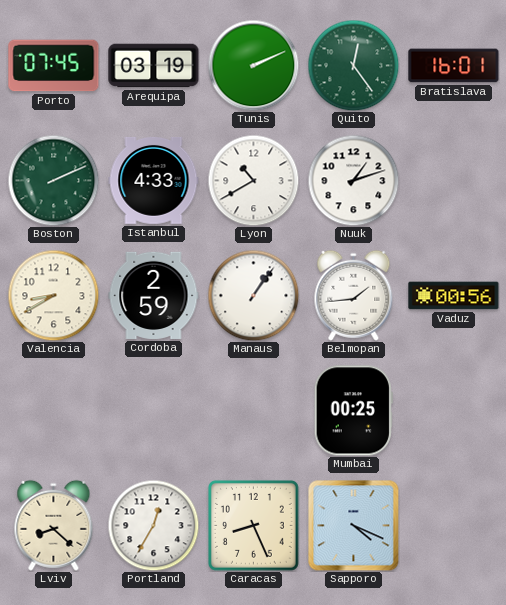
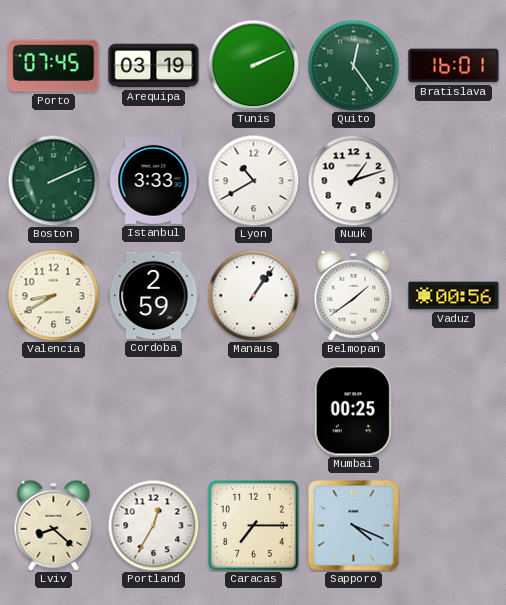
Istanbul: 4:33 -> 3:33 (154, 180)
Belmopan: 1:44 -> 1:39 (354, 295)
Caracas: 8:26 -> 7:15 (253, 525)
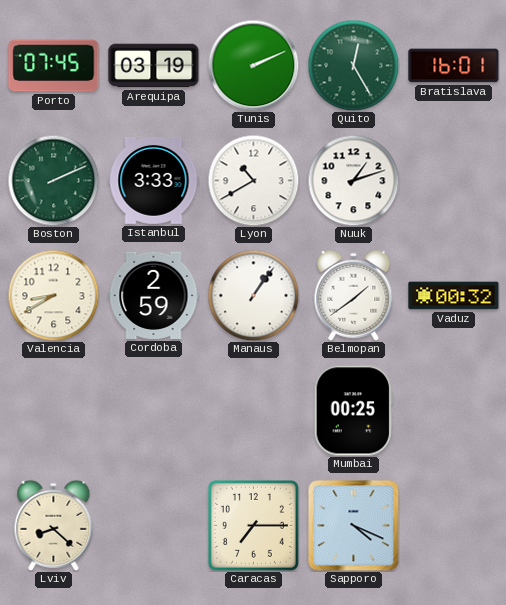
Quito: 12:24 -> 12:25 (353, 65)
Vaduz: 00:56 -> 00:32 (454, 296)
Portland: 12:35 -> none (153, 525)
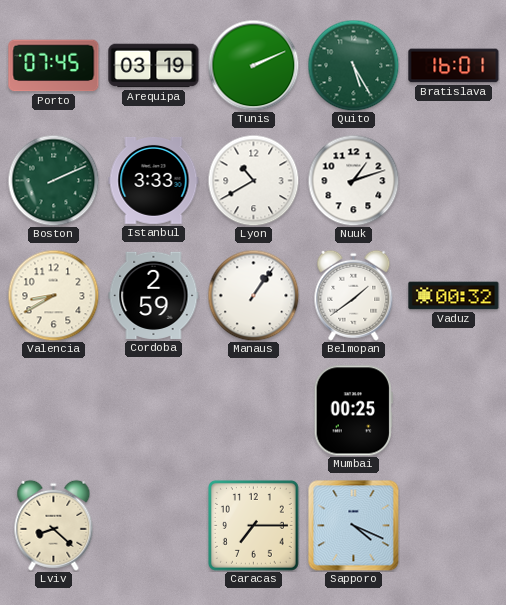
Quito: 12:25 -> 5:25 (353, 65)
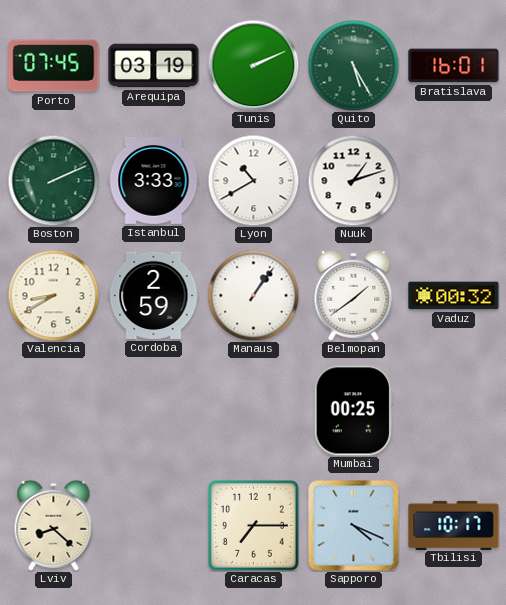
Tbilisi: none -> 10:17 (454, 525)
